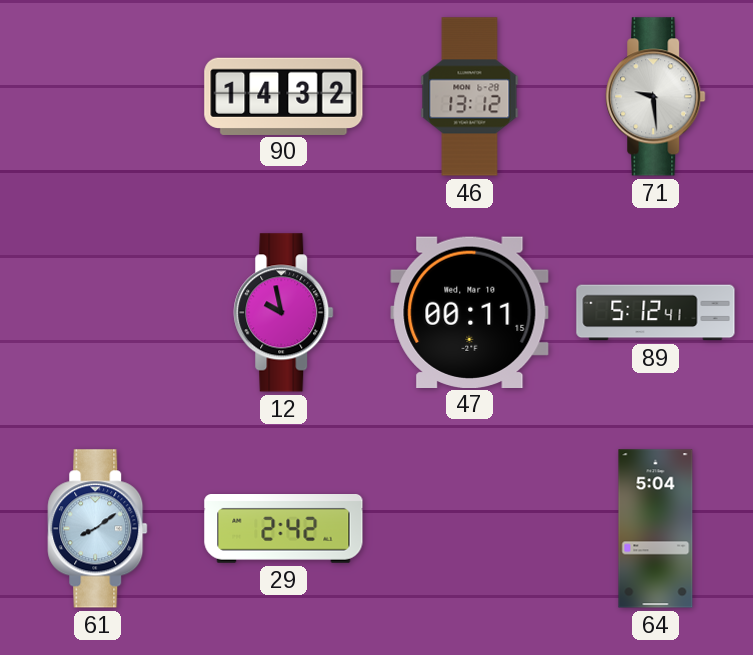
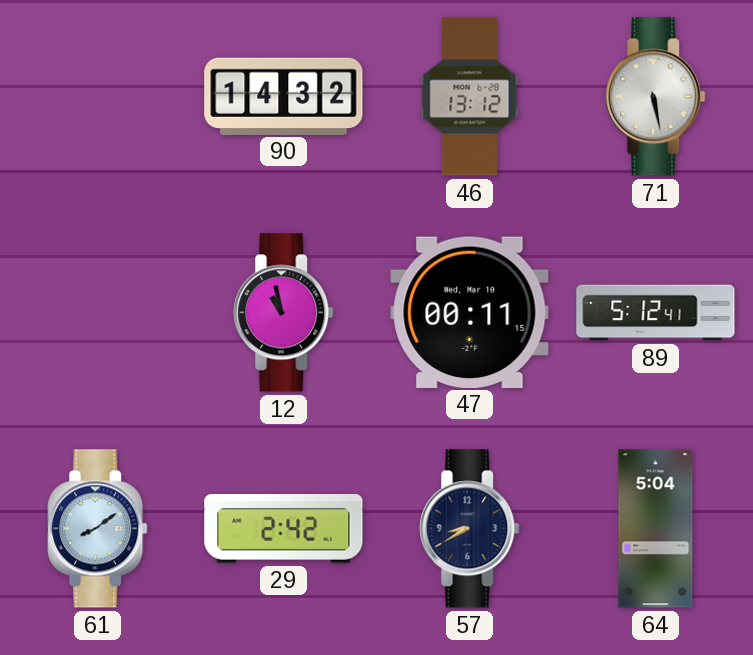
71: 9:29 -> 5:28 (656, 97)
12: 9:58 -> 10:58 (284, 313)
57: none -> 8:40 (470, 529)
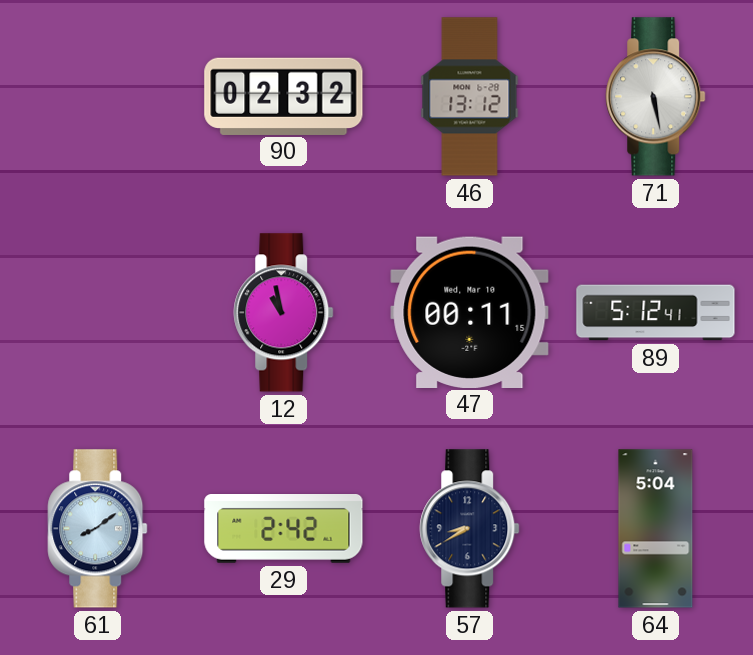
90: 14:32 -> 02:32 (284, 96)
